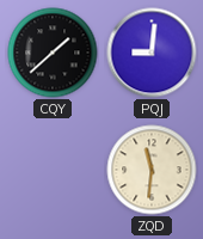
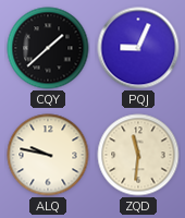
PQJ: 9:01 -> 9:04 (138, 48)
ALQ: none -> 9:47 (48, 155)
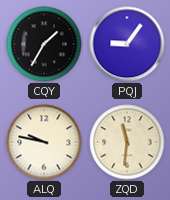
CQY: 1:38 -> 1:35 (44, 44)
PQJ: 9:04 -> 9:06 (127, 44)
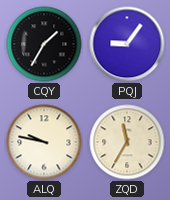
ZQD: 11:31 -> 11:35 (127, 142)
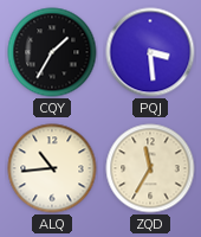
PQJ: 9:06 -> 3:29 (150, 52)
ALQ: 9:47 -> 10:44 (52, 168)
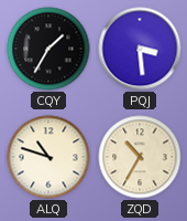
ALQ: 10:44 -> 10:48 (48, 157)
ZQD: 11:35 -> 10:35 (140, 157)
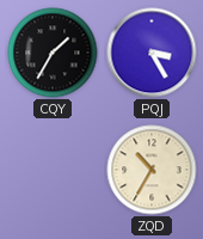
PQJ: 3:29 -> 3:25 (152, 53)
ALQ: 10:48 -> none (48, 157)
